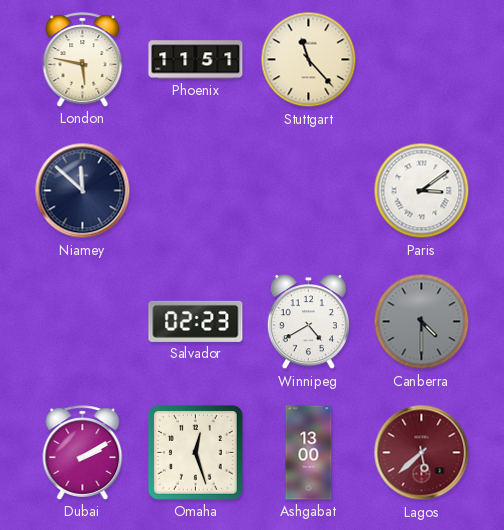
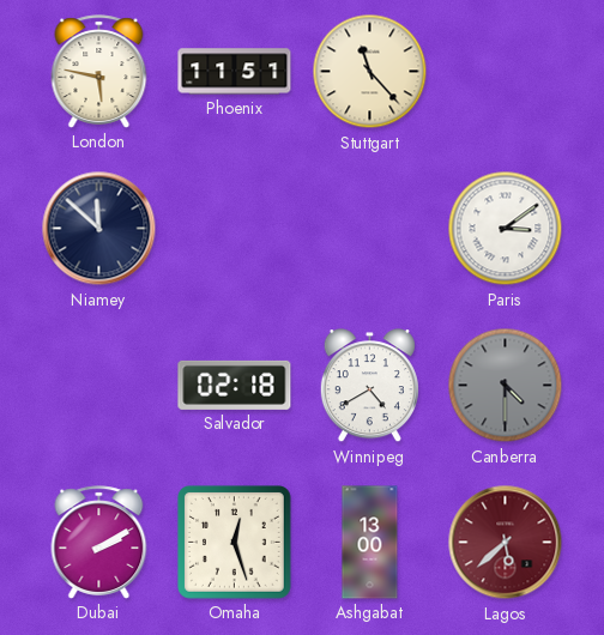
Salvador: 02:23 -> 02:18 (235, 385)
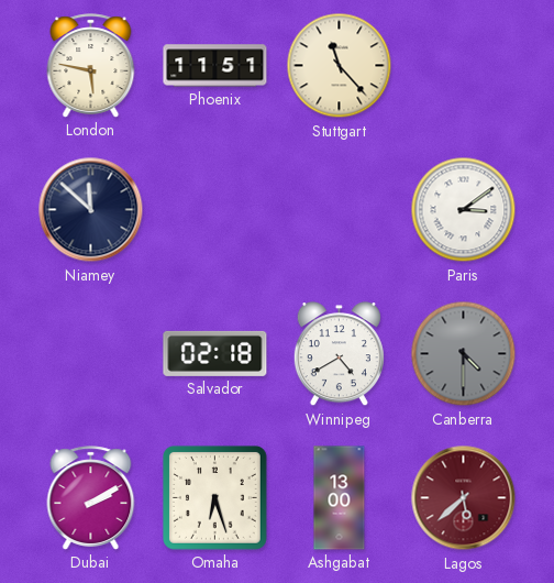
Omaha: 12:27 -> 6:27 (214, 497)
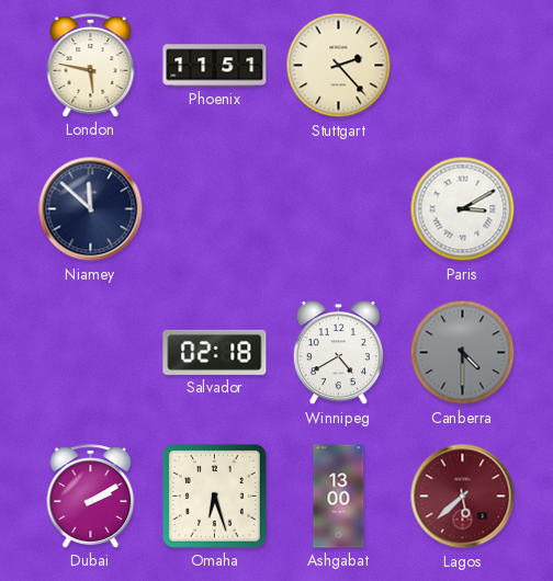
Stuttgart: 11:23 -> 2:23 (339, 66)
Paris: 3:09 -> 3:10 (463, 209)
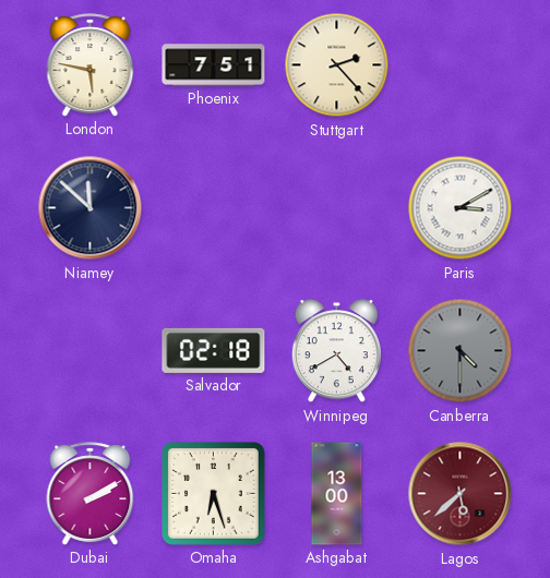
Phoenix: 11:51 -> 7:51 (214, 65)
